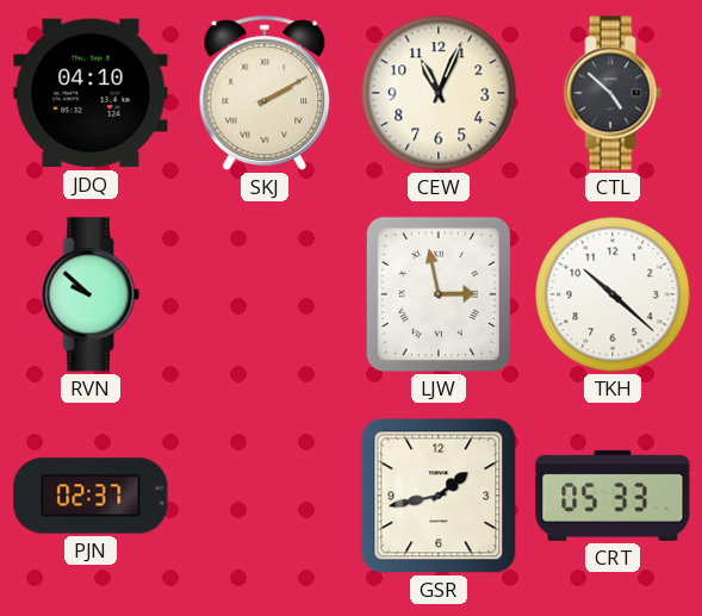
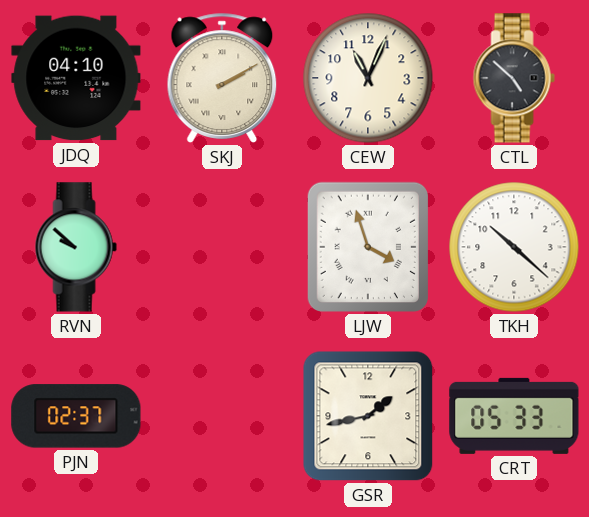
LJW: 2:58 -> 3:57 (368, 247)
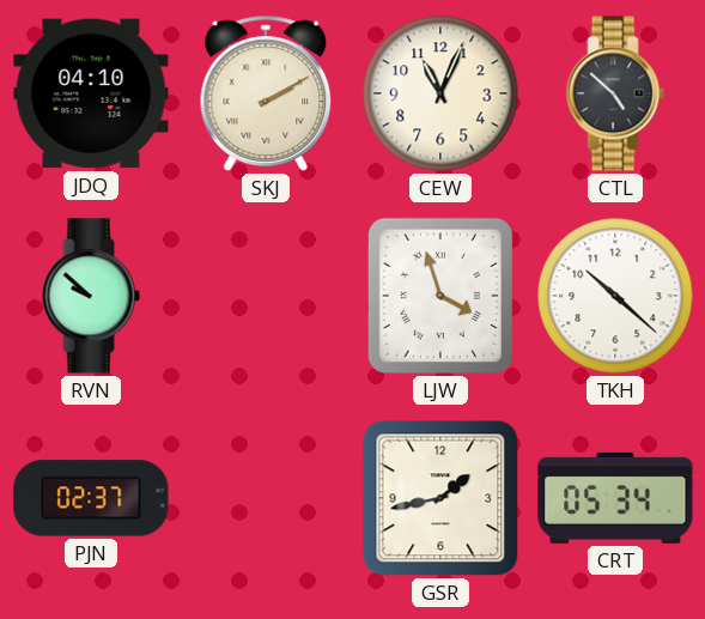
CRT: 05:33 -> 05:34 (615, 498)
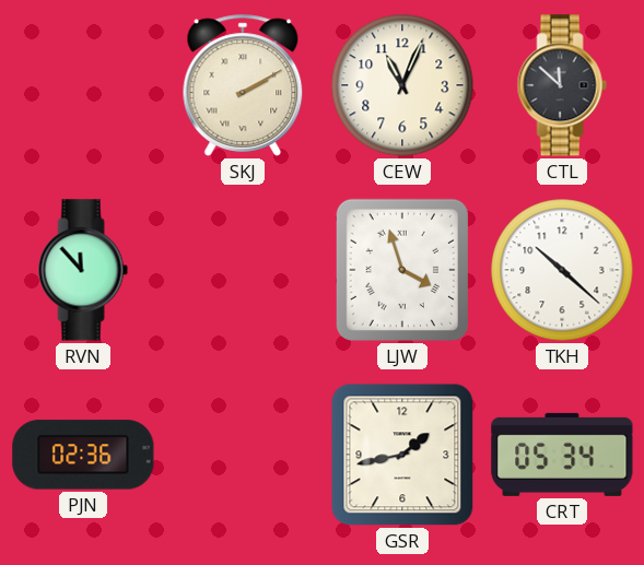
JDQ: 04:10 -> none (91, 93)
CTL: 4:52 -> 11:52 (562, 85)
RVN: 9:52 -> 11:53 (83, 270)
PJN: 02:37 -> 02:36 (83, 455)
